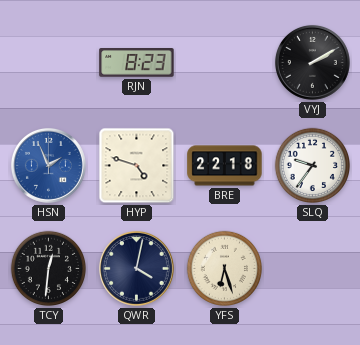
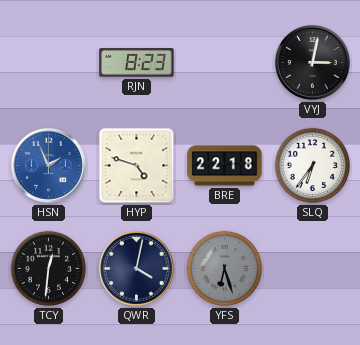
VYJ: 2:10 -> 3:02 (312, 62)
SLQ: 9:36 -> 6:36 (313, 166)
YFS dial: cream -> grey (225, 269)
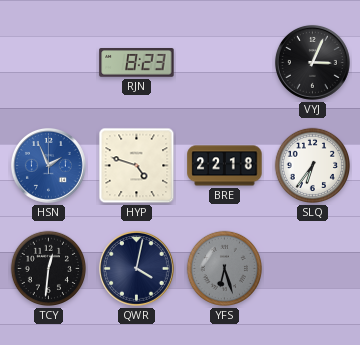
VYJ: 3:02 -> 3:04 (312, 62)
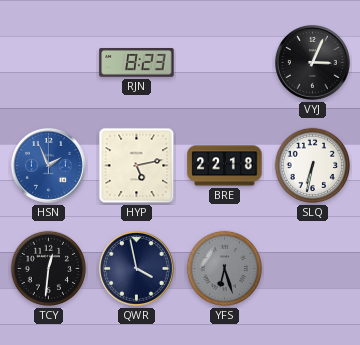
HYP: 4:48 -> 5:13 (137, 166)
SLQ: 6:36 -> 6:32 (313, 166)
QWR: 4:02 -> 3:58 (136, 268)
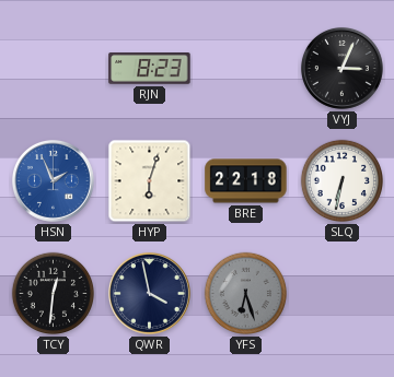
HYP: 5:13 -> 6:03 (150, 181)
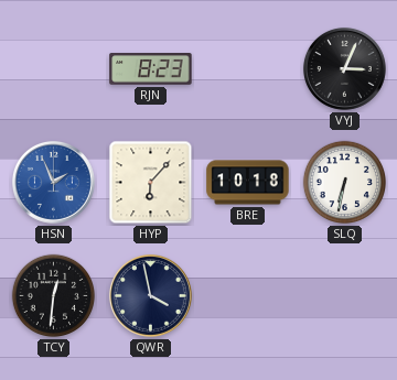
HYP: 6:03 -> 6:07 (151, 183)
BRE: 22:18 -> 10:18 (248, 183)
YFS: 6:27 -> none (246, 294)
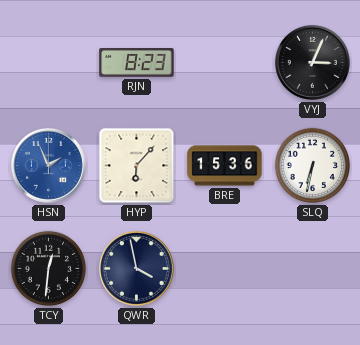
BRE: 10:18 -> 15:36 (225, 166)
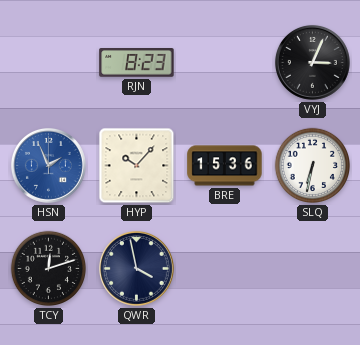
HYP: 6:07 -> 10:07 (137, 166)
TCY: 12:31 -> 12:12 (49, 269)
